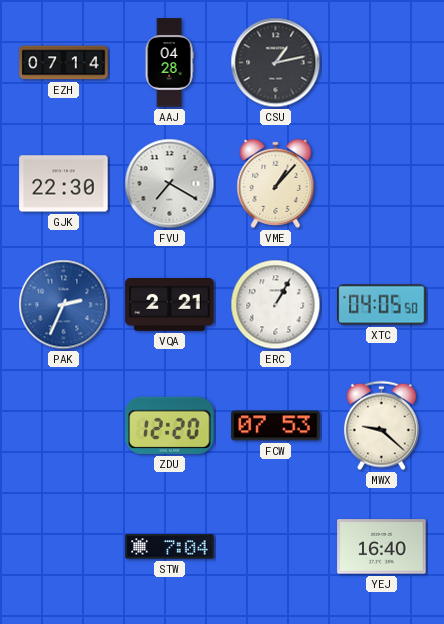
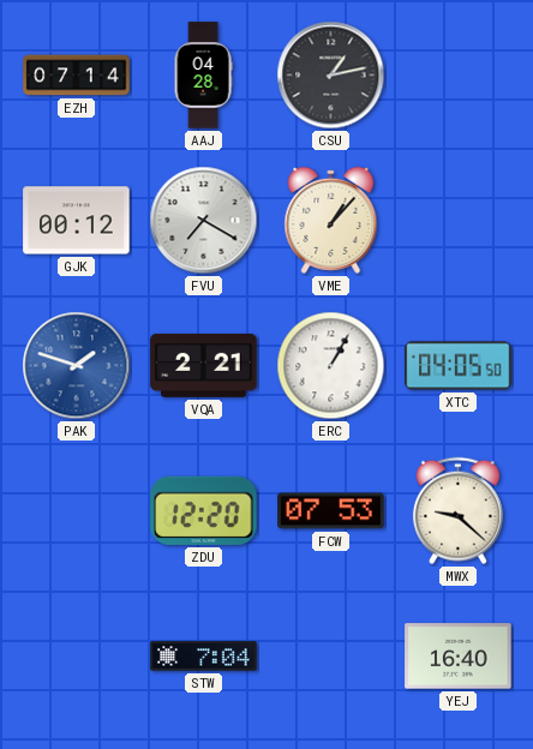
GJK: 22:30 -> 00:12 (77, 221)
PAK: 2:34 -> 1:48 (77, 366)
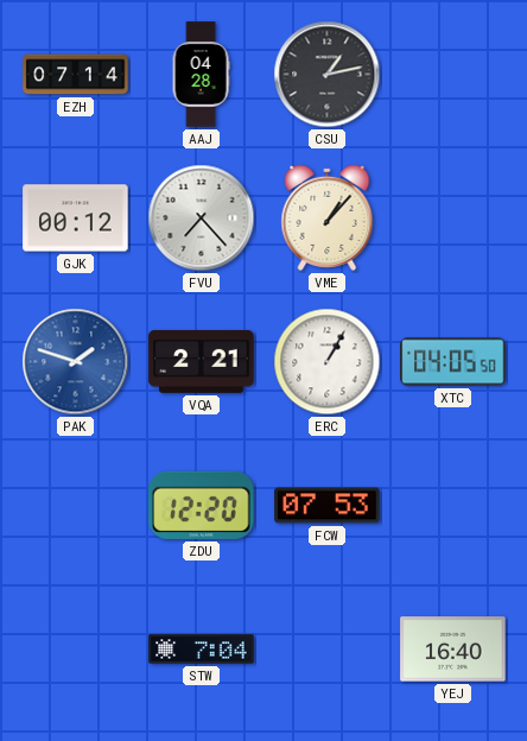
FVU: 7:20 -> 7:23 (202, 218)
MWX: 9:22 -> none (457, 511)
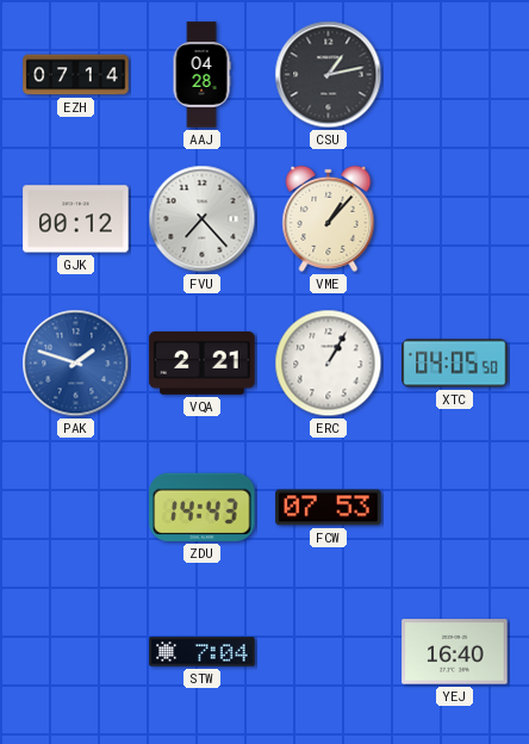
ZDU: 12:20 -> 14:43 (203, 507)
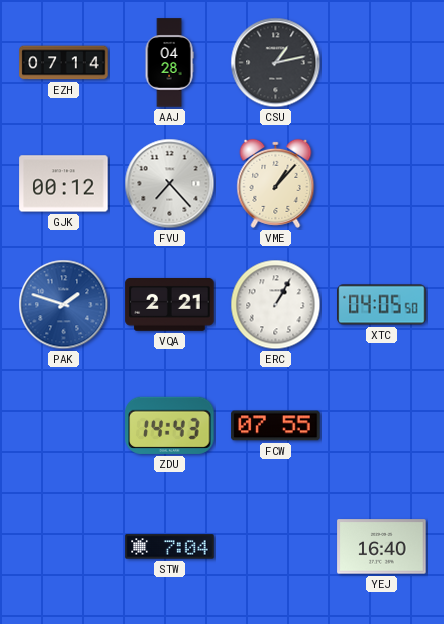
FCW: 07:53 -> 07:55 (276, 426)
